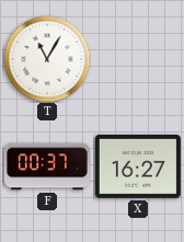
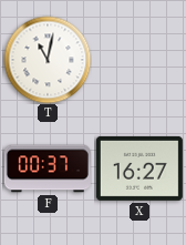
T: 11:05 -> 11:02 (48, 60)
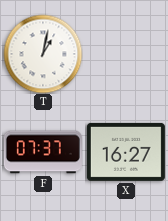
T: 11:02 -> 1:02 (43, 54)
F: 00:37 -> 07:37 (43, 152)
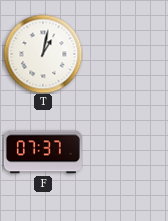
X: 16:27 -> none (126, 152)
